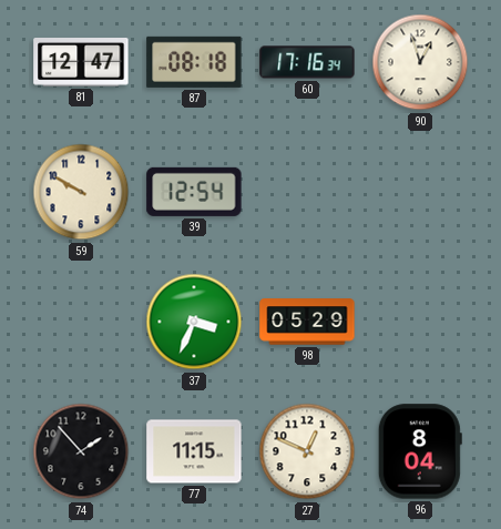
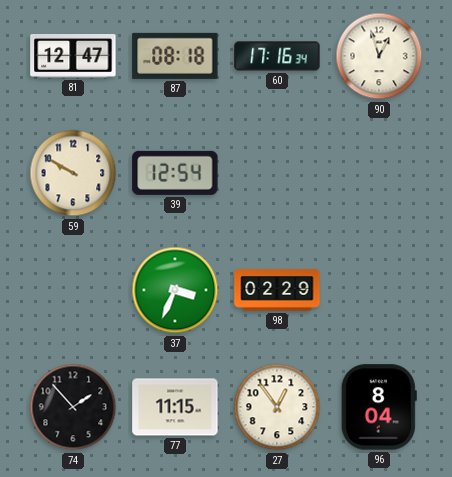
98: 05:29 -> 02:29 (277, 290)
27: 12:49 -> 12:54 (277, 407)
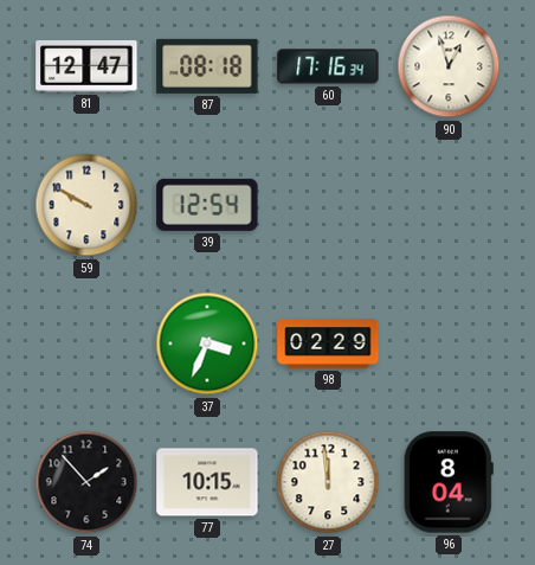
77: 11:15 -> 10:15 (207, 482)
27: 12:54 -> 11:59 (328, 482)
